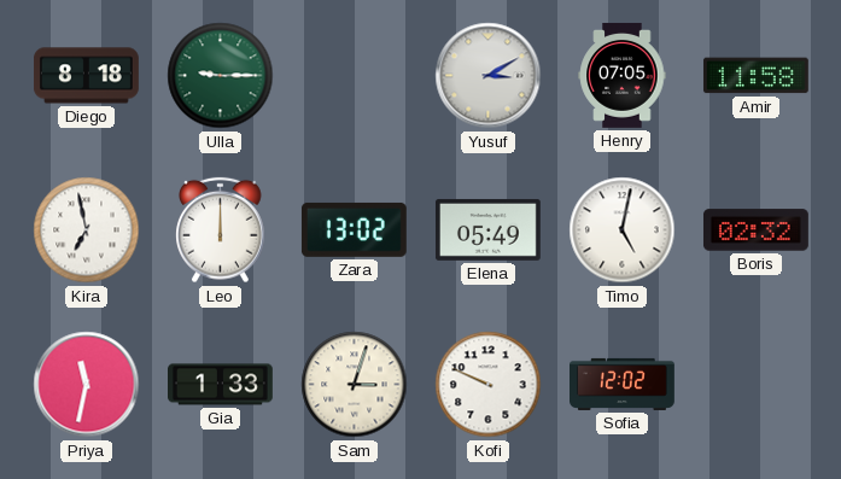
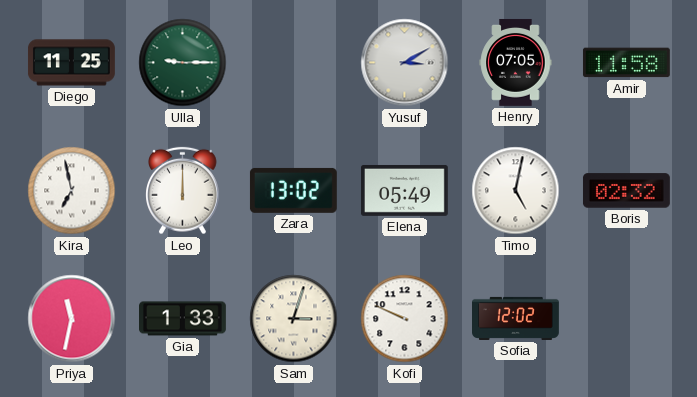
Diego: 8:18 -> 11:25 (71, 63)
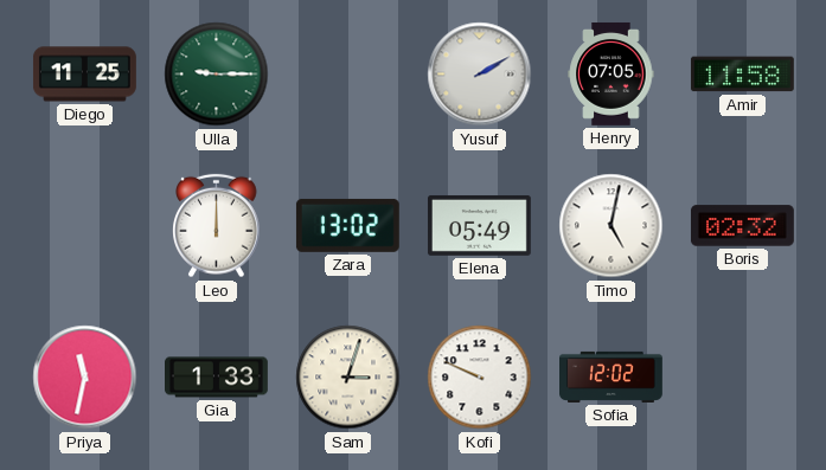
Yusuf: 3:10 -> 2:10 (480, 75)
Kira: 6:58 -> none (72, 191)
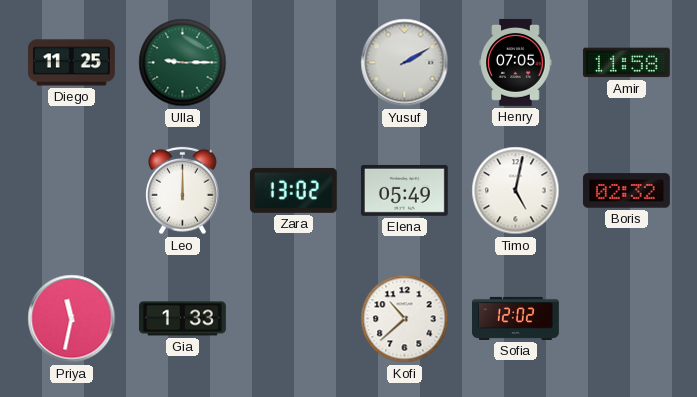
Sam: 3:03 -> none (348, 378)
Kofi: 9:49 -> 10:38 (405, 319)
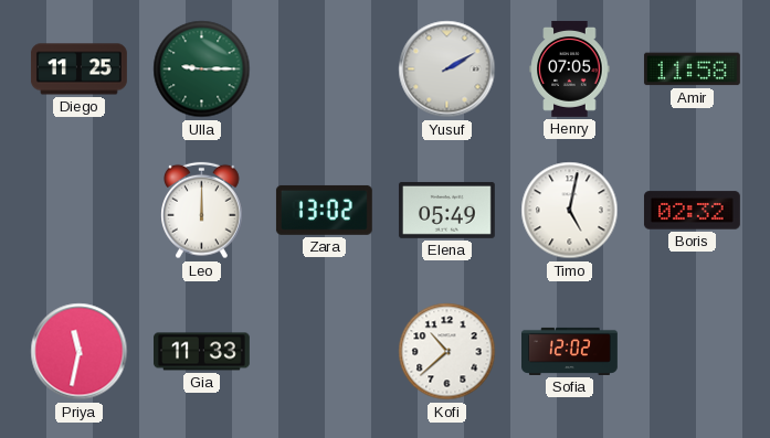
Gia: 1:33 -> 11:33 (202, 352)
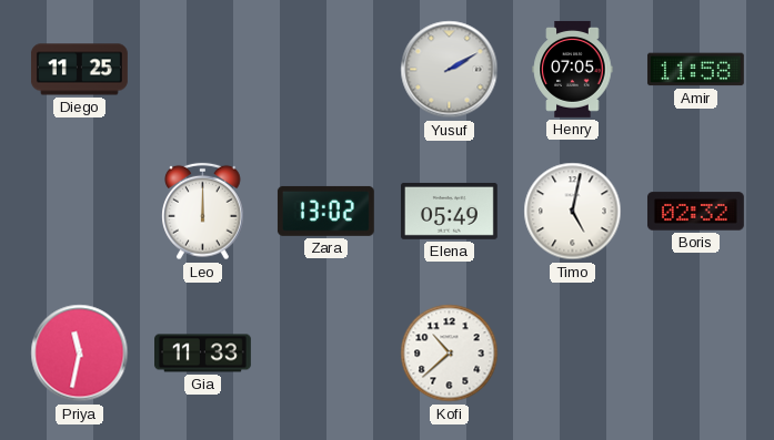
Ulla: 9:15 -> none (202, 70)
Sofia: 12:02 -> none (570, 351)
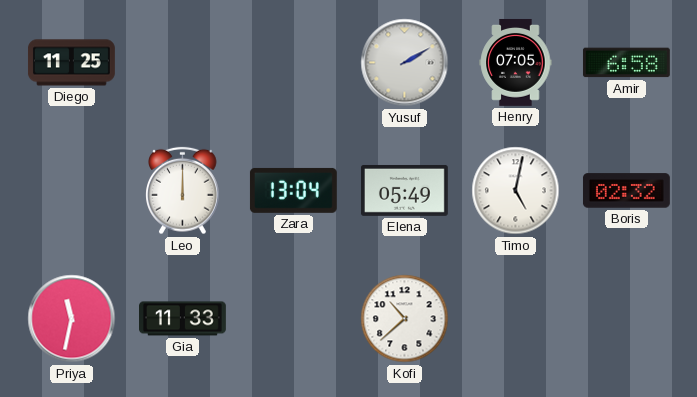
Amir: 11:58 -> 6:58 (626, 63)
Zara: 13:02 -> 13:04 (293, 190)
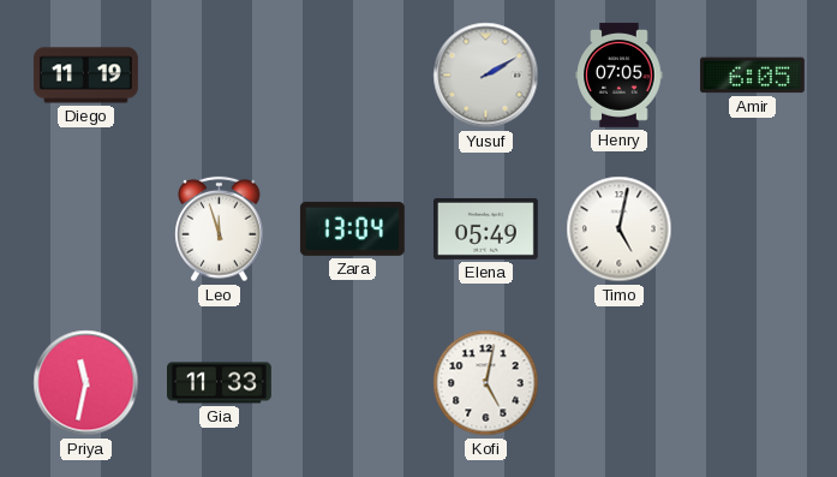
Diego: 11:25 -> 11:19 (85, 76)
Amir: 6:58 -> 6:05 (752, 76)
Leo: 12:00 -> 11:57 (220, 229)
Boris: 02:32 -> none (626, 191)
Kofi: 10:38 -> 5:02 (486, 383)
